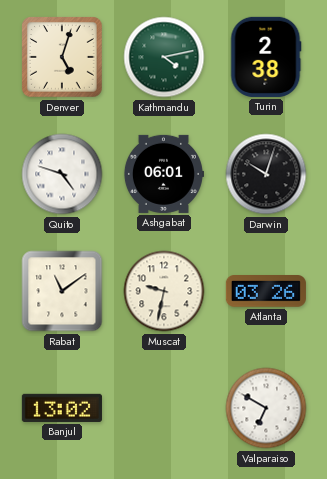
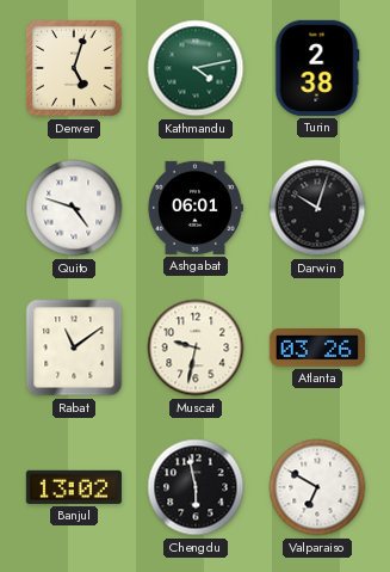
Chengdu: none -> 5:58 (196, 487)
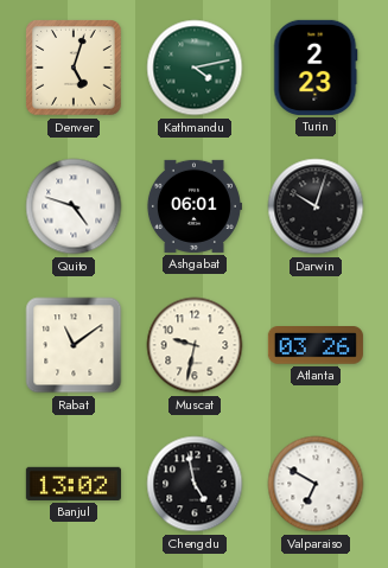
Turin: 2:38 -> 2:23 (316, 68)
Chengdu: 5:58 -> 4:58 (195, 484)
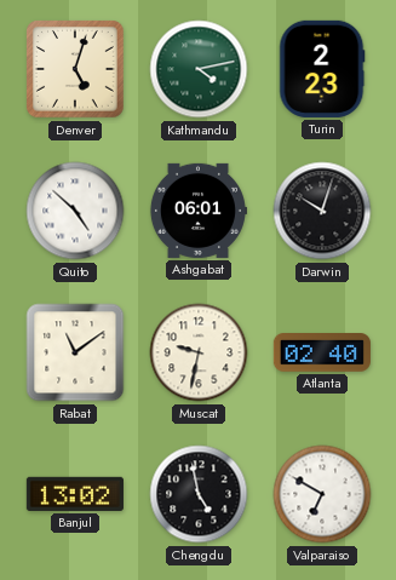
Quito: 4:48 -> 4:52 (75, 211)
Atlanta: 03:26 -> 02:40 (322, 354)
